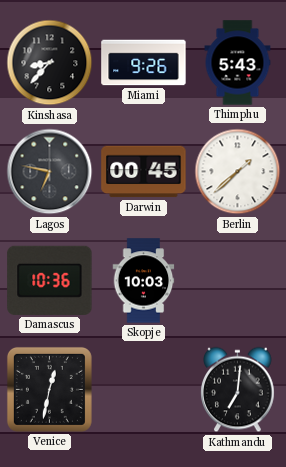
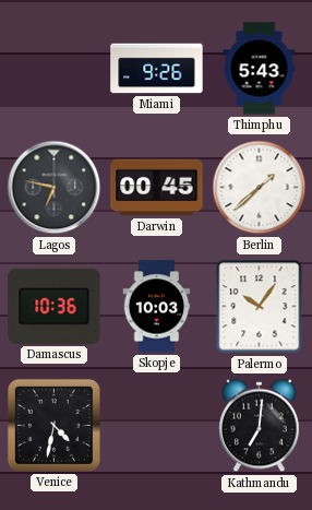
Kinshasa: 8:37 -> none (50, 63)
Palermo: none -> 10:06 (260, 307)
Venice: 12:32 -> 4:32 (53, 425)
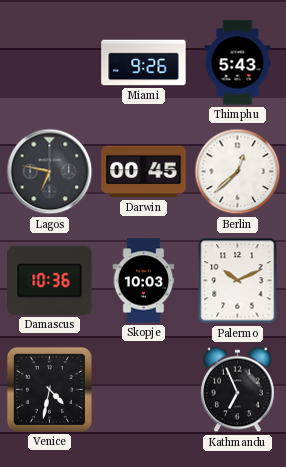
Berlin: 1:38 -> 12:38 (238, 172)
Palermo: 10:06 -> 10:11 (238, 281)
Kathmandu: 7:01 -> 6:56 (238, 390)
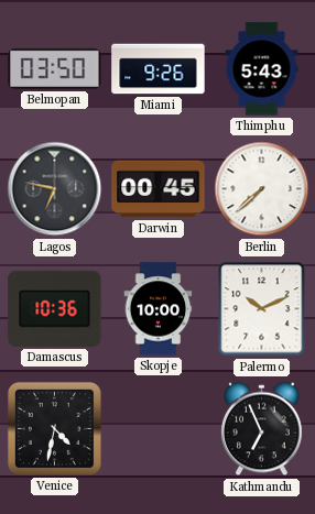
Belmopan: none -> 03:50 (55, 68)
Berlin: 12:38 -> 7:38 (262, 189)
Skopje: 10:03 -> 10:00 (159, 309)
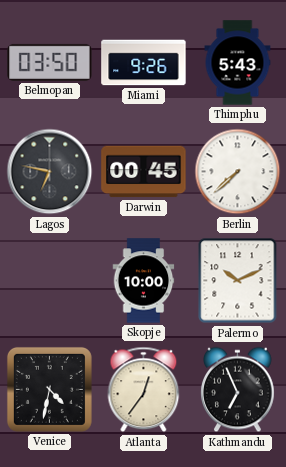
Damascus: 10:36 -> none (55, 308)
Atlanta: none -> 12:36 (144, 390)
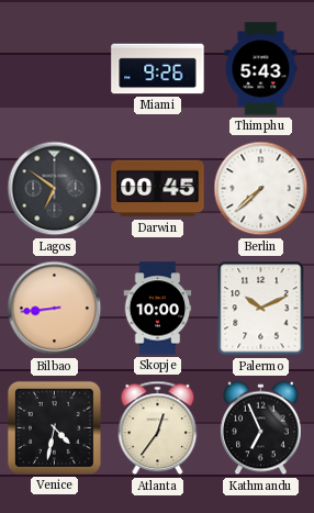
Belmopan: 03:50 -> none (50, 62)
Lagos: 6:47 -> 6:51 (55, 189)
Bilbao: none -> 8:44 (55, 309)
